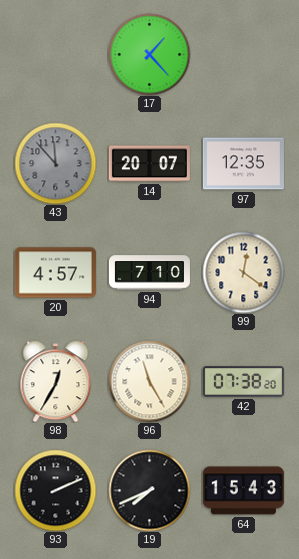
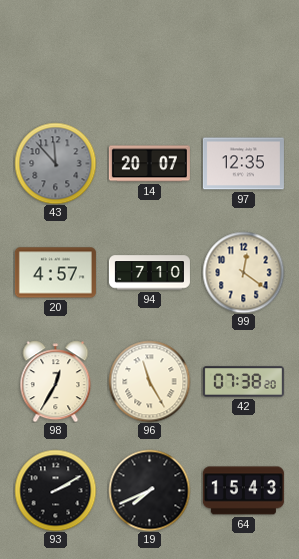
17: 1:23 -> none (149, 54)
93: 2:11 -> 2:10 (55, 490)
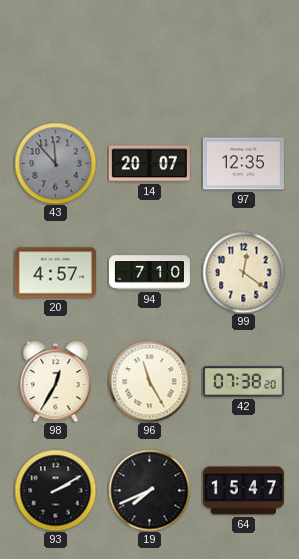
64: 15:43 -> 15:47 (243, 491)
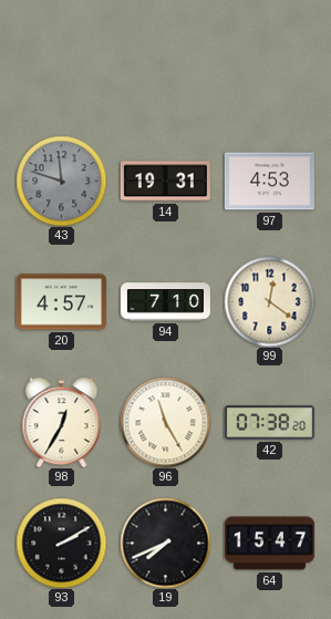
43: 11:53 -> 11:48 (61, 180)
14: 20:07 -> 19:31 (165, 182)
97: 12:35 -> 4:53 (269, 182)
